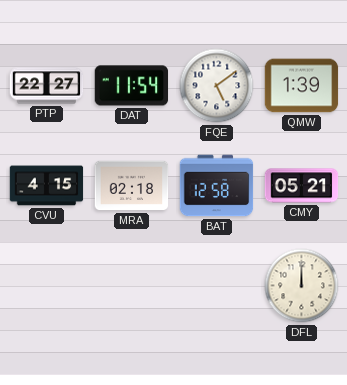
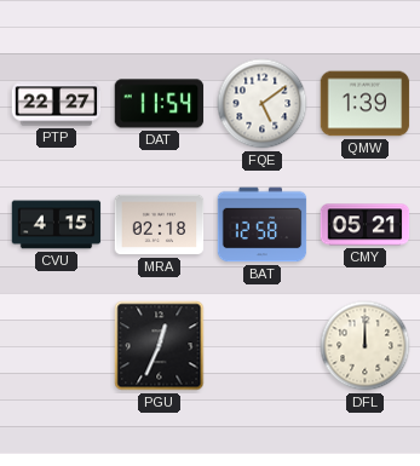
PGU: none -> 12:34 (160, 346)
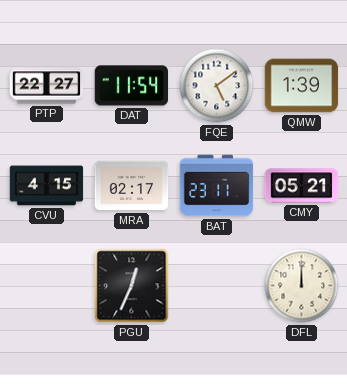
MRA: 02:18 -> 02:17 (132, 186)
BAT: 12:58 -> 23:11 (217, 186)
